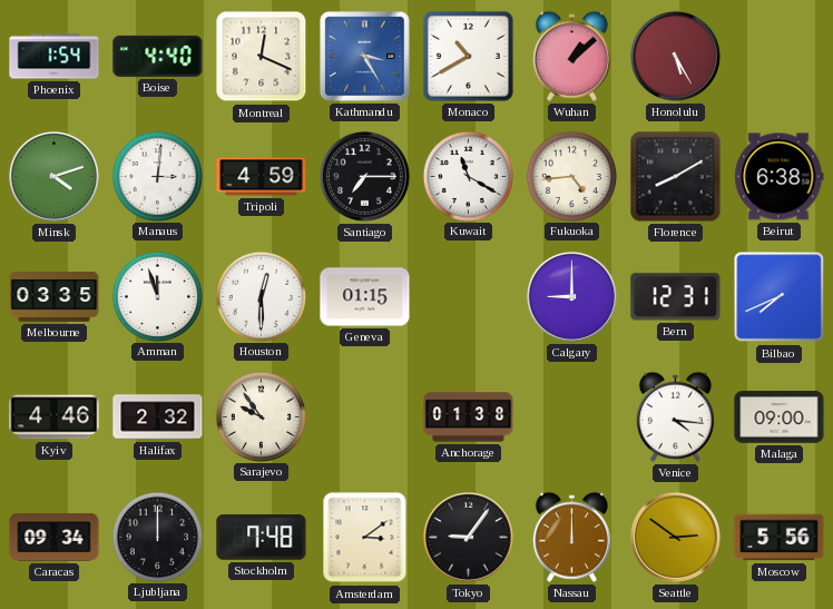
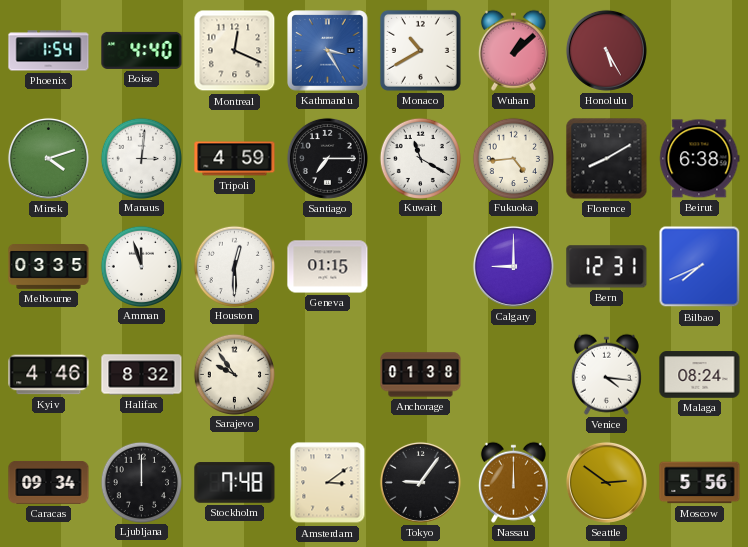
Halifax: 2:32 -> 8:32 (142, 375)
Malaga: 09:00 -> 08:24 (700, 375)
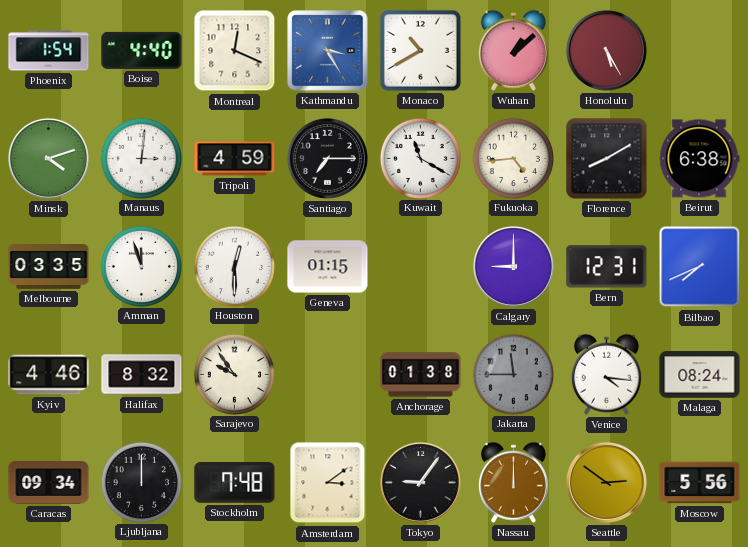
Jakarta: none -> 11:45 (513, 374)
